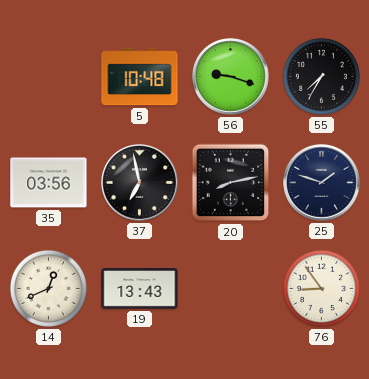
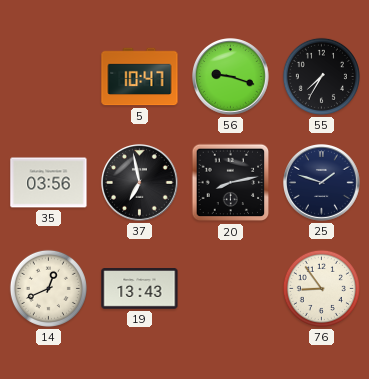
5: 10:48 -> 10:47 (140, 77)
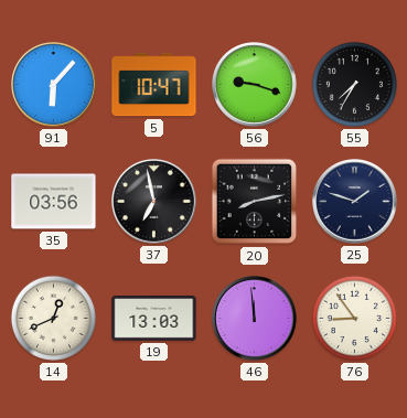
91: none -> 6:07 (54, 85)
19: 13:43 -> 13:03 (154, 319)
46: none -> 11:59 (255, 319)
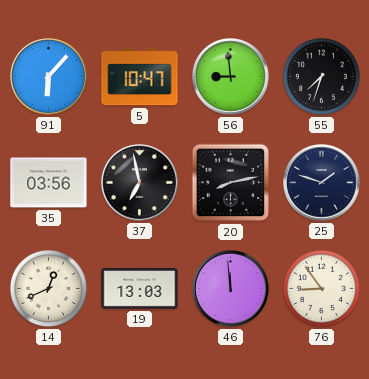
56: 9:18 -> 8:59 (231, 77)
55: 7:35 -> 7:33 (321, 76)
